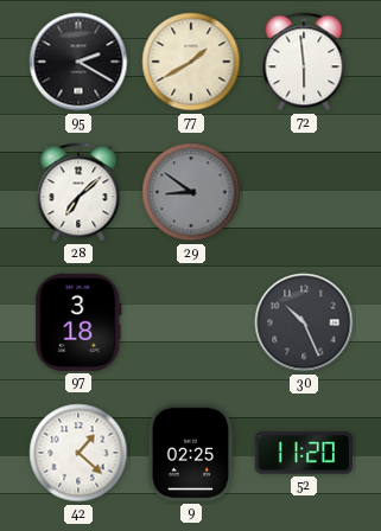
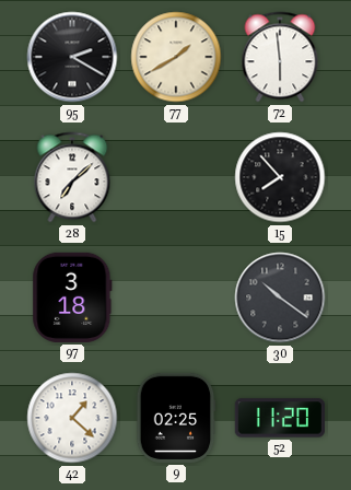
29: 8:51 -> none (191, 192)
15: none -> 7:53 (280, 177)
30: 10:26 -> 10:21 (280, 297)
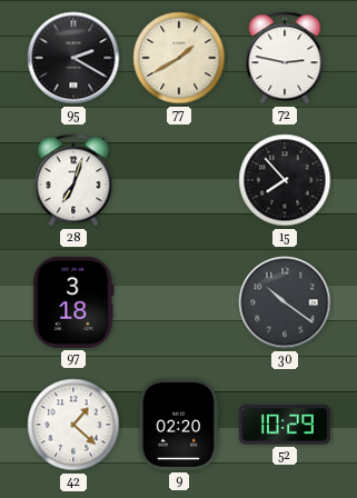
72: 5:59 -> 2:47 (285, 58)
28: 7:08 -> 7:03 (73, 180)
9: 02:25 -> 02:20 (179, 425)
52: 11:20 -> 10:29 (285, 425)
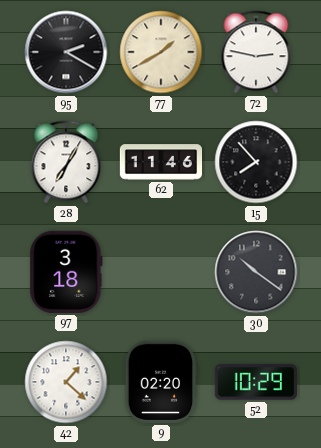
28: 7:03 -> 7:05 (66, 162)
62: none -> 11:46 (160, 162)
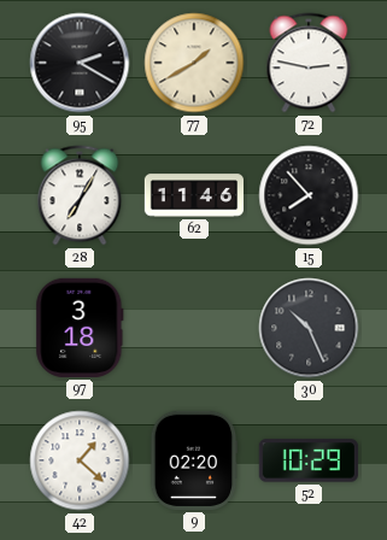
30: 10:21 -> 10:26 (309, 328)
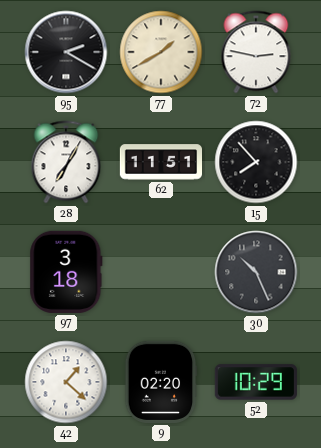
62: 11:46 -> 11:51 (160, 162)
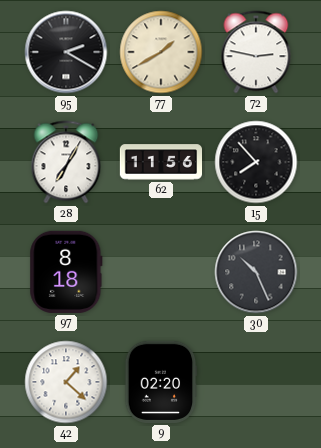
62: 11:51 -> 11:56 (160, 162)
97: 3:18 -> 8:18 (66, 272)
52: 10:29 -> none (256, 382)
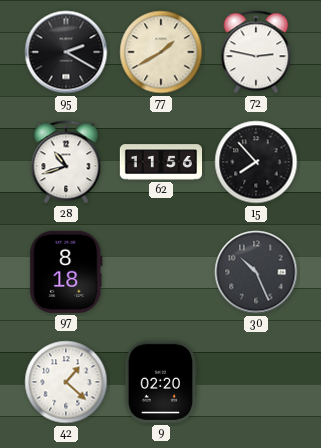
28: 7:05 -> 10:42 (66, 162)
